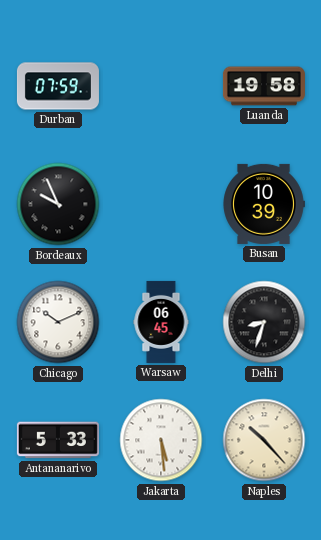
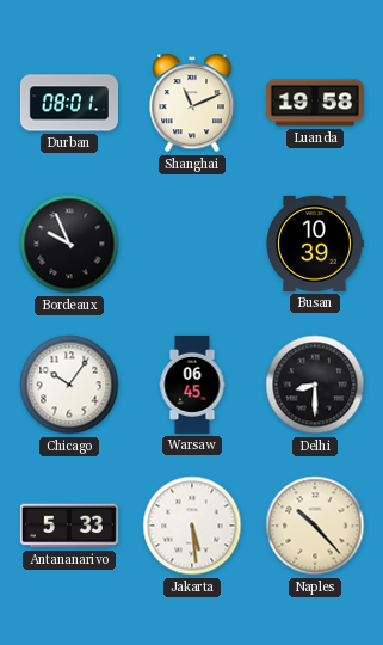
Durban: 07:59 -> 08:01 (69, 103)
Shanghai: none -> 11:11 (192, 104)
Chicago: 10:11 -> 10:06 (69, 385)
Delhi: 8:33 -> 8:30 (315, 385)
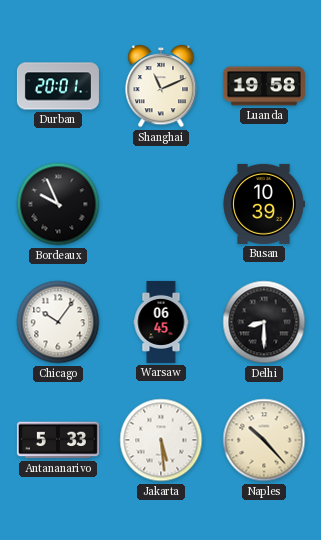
Durban: 08:01 -> 20:01 (58, 86)
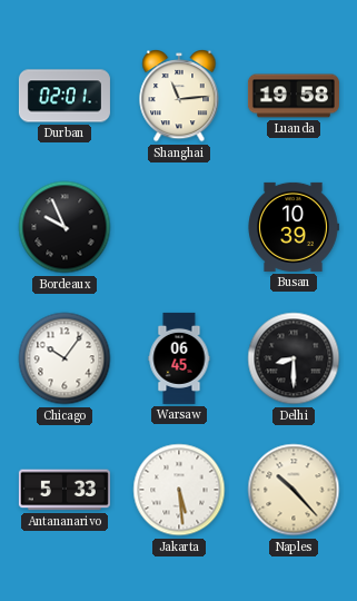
Durban: 20:01 -> 02:01 (65, 96)
Shanghai: 11:11 -> 11:14 (179, 97)
